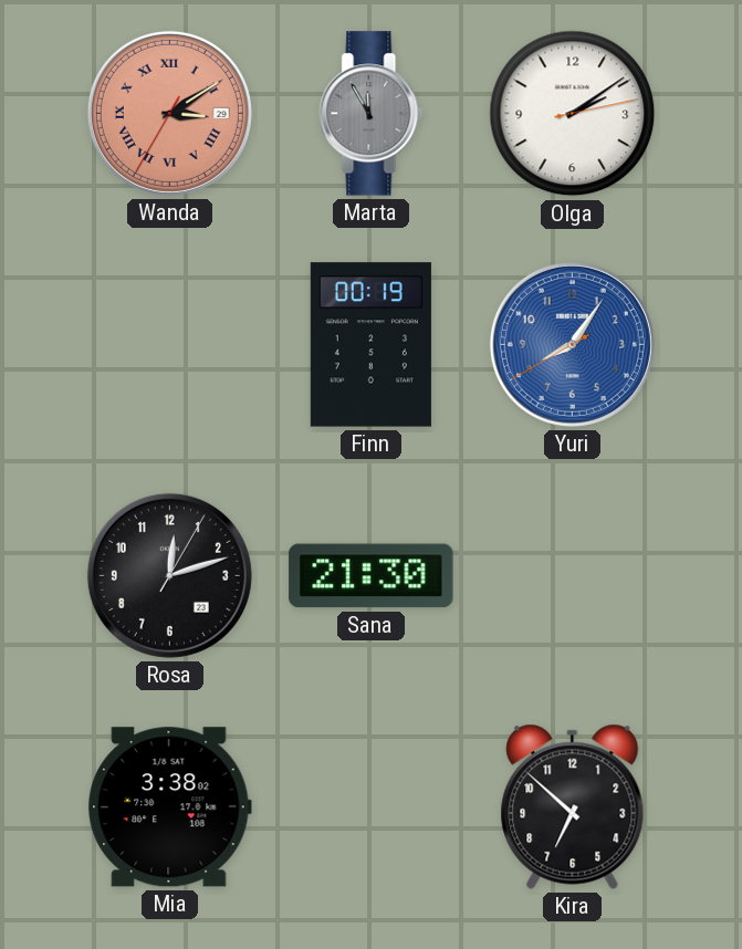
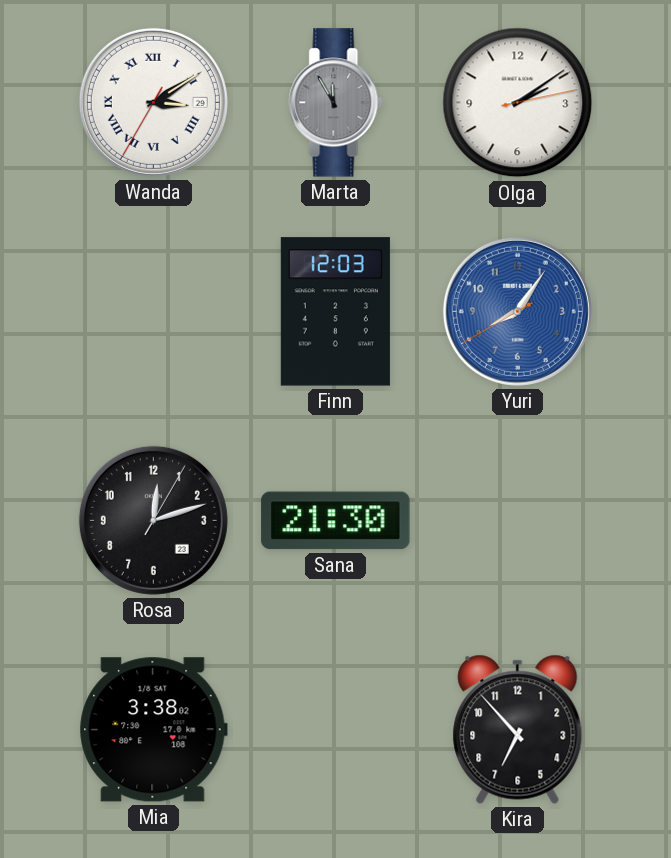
Wanda dial: salmon -> white (153, 102)
Finn: 00:19 -> 12:03 (335, 312)
Kira: 6:52 -> 6:53 (518, 729)
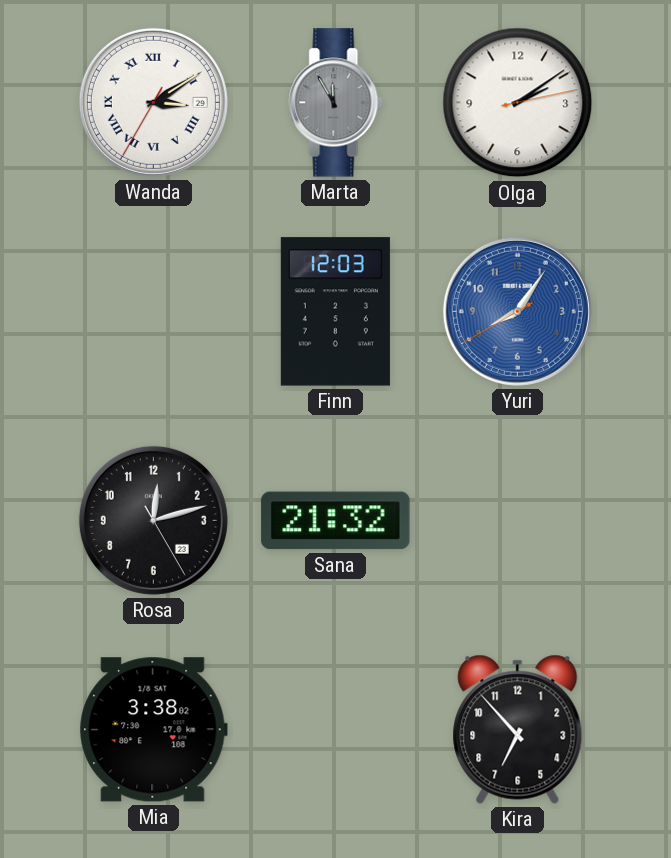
Rosa: 12:12:05 -> 12:12:25 (153, 520)
Sana: 21:30 -> 21:32 (336, 521)
